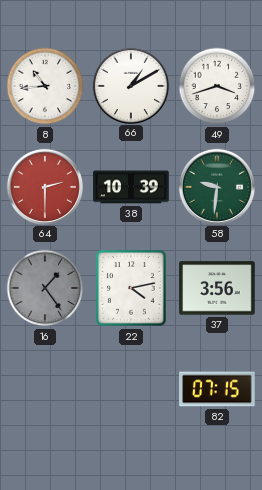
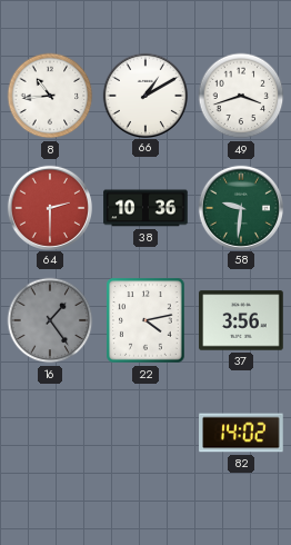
38: 10:39 -> 10:36 (145, 208)
82: 07:15 -> 14:02 (241, 433)
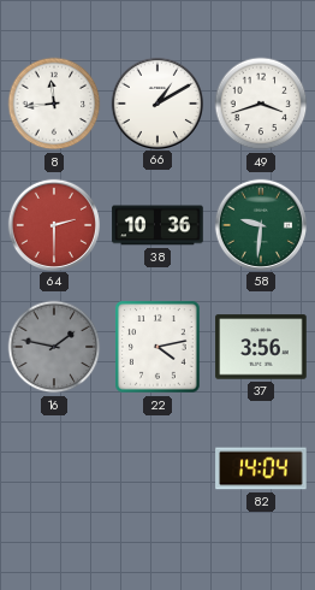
8: 10:44 -> 11:44 (54, 104)
16: 1:24 -> 1:47 (54, 347)
82: 14:02 -> 14:04 (261, 468)
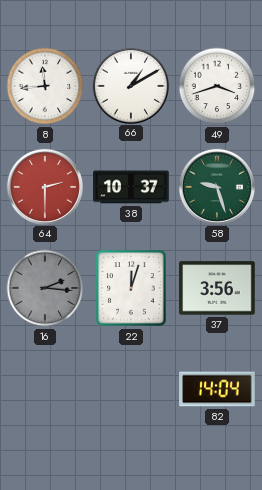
38: 10:36 -> 10:37 (131, 187)
58: 9:31 -> 9:27 (216, 186)
16: 1:47 -> 2:16 (45, 288)
22: 4:13 -> 12:03 (131, 288)
